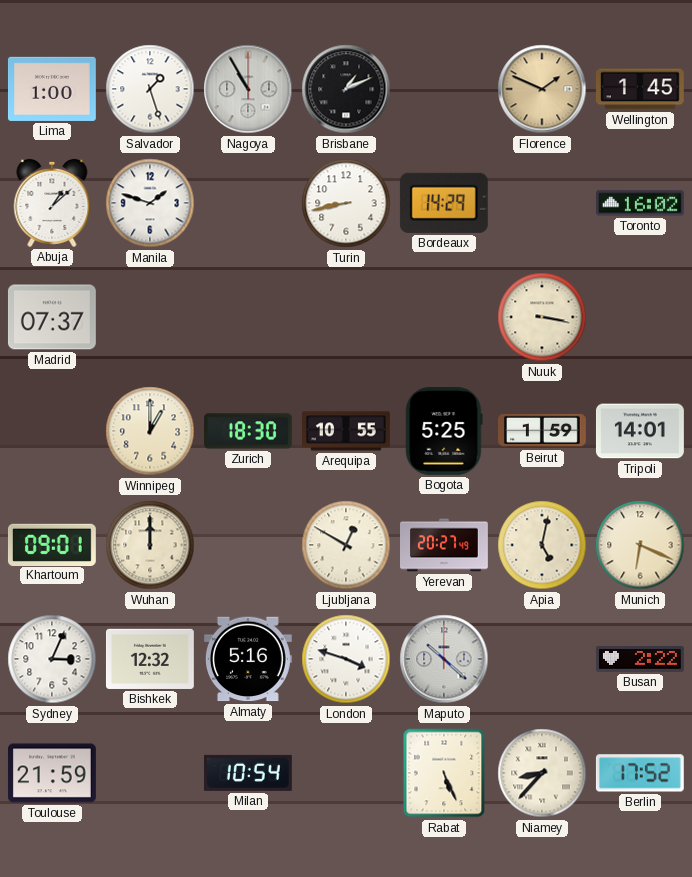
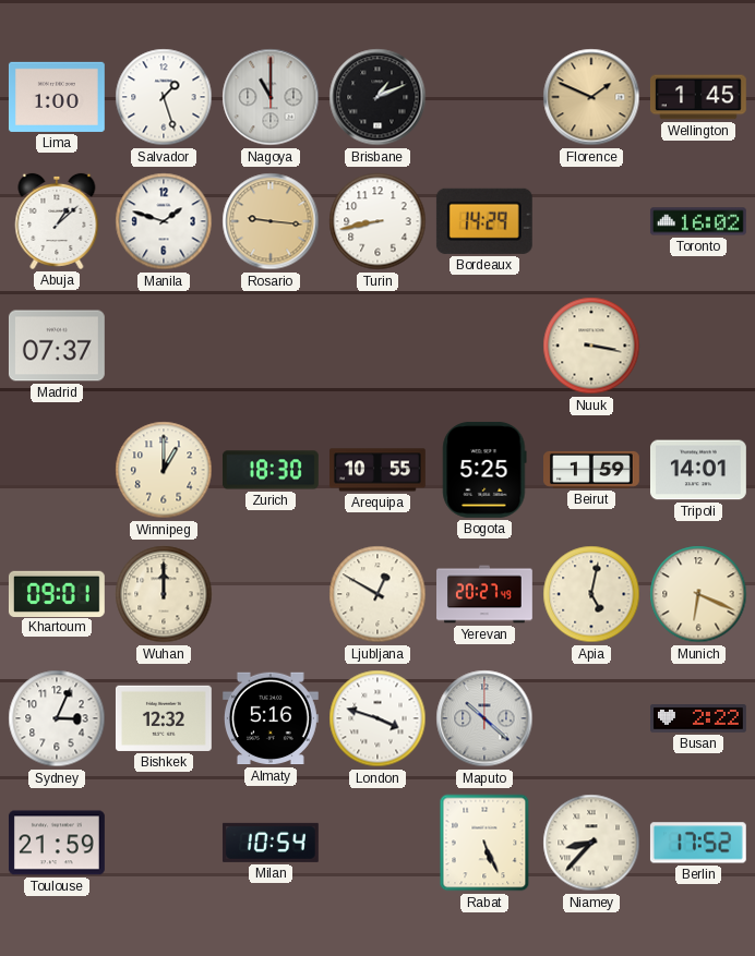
Nagoya: 10:55 -> 11:00 (271, 97)
Rosario: none -> 9:16 (271, 221)
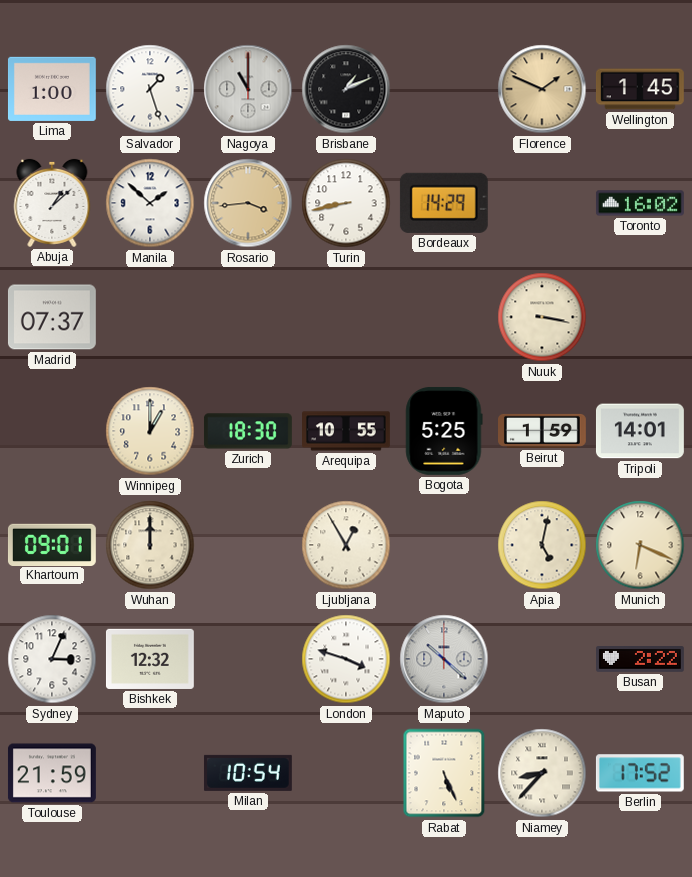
Manila: 1:48 -> 1:52 (150, 203)
Rosario: 9:16 -> 3:44 (248, 203)
Ljubljana: 12:50 -> 12:55 (346, 545)
Yerevan: 20:27 -> none (486, 594)
Almaty: 5:16 -> none (271, 718)
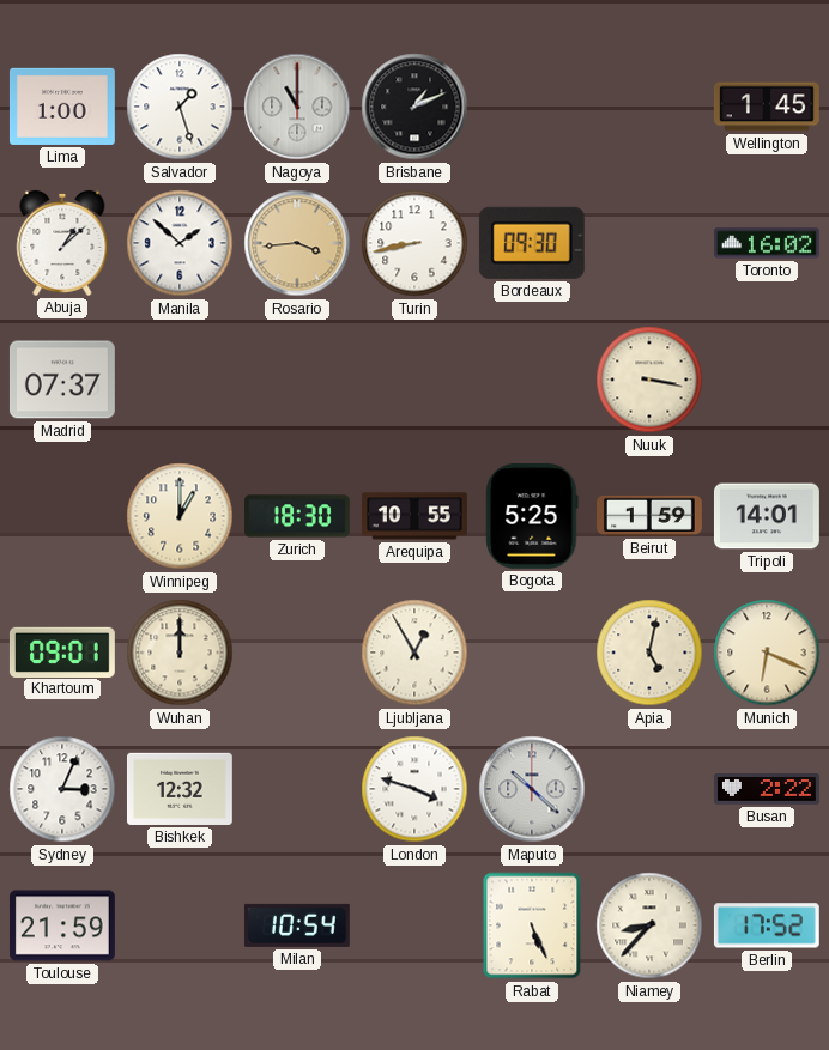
Florence: 1:49 -> none (542, 89)
Bordeaux: 14:29 -> 09:30 (532, 243)
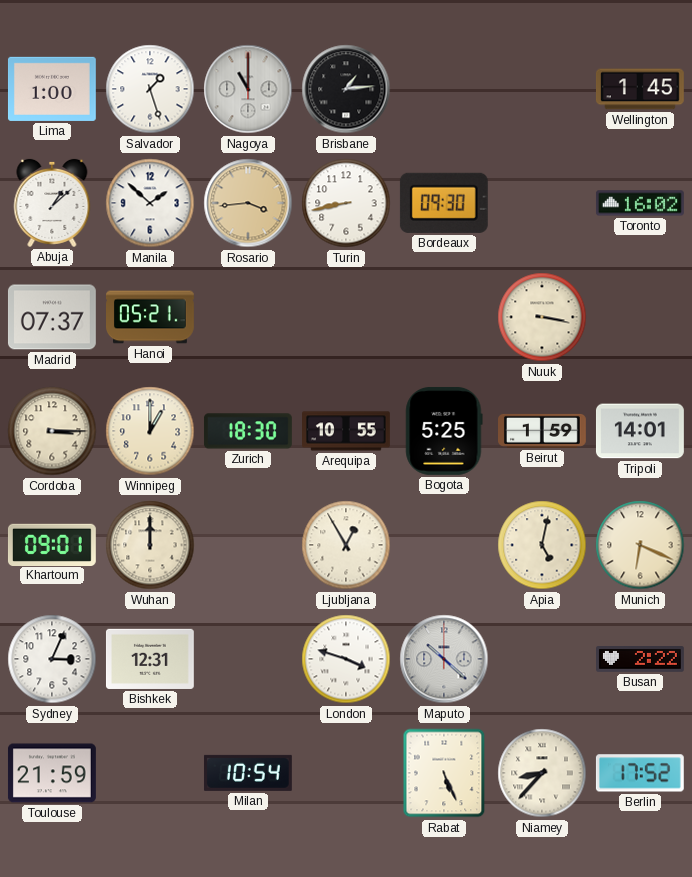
Brisbane: 1:11 -> 1:14 (346, 89)
Hanoi: none -> 05:21 (151, 317)
Cordoba: none -> 3:15 (52, 431)
Bishkek: 12:32 -> 12:31 (150, 659)
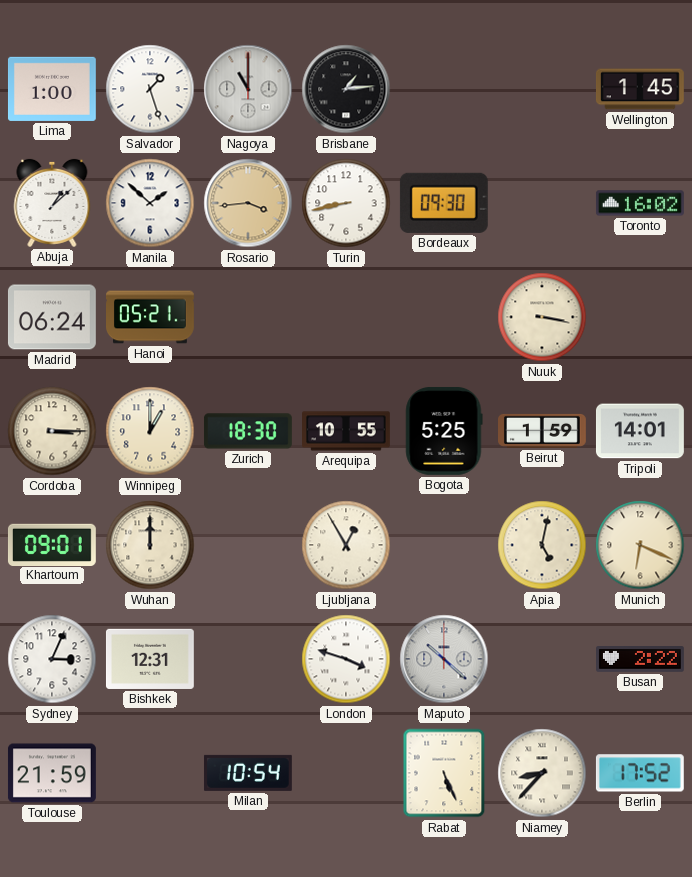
Madrid: 07:37 -> 06:24 (52, 317)
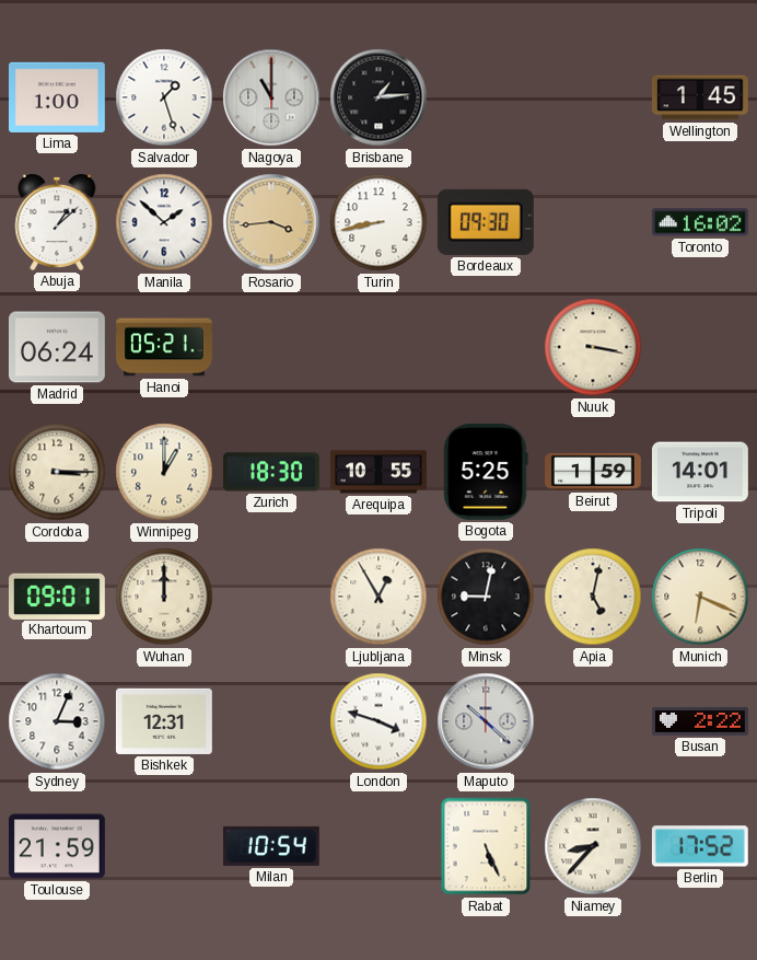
Minsk: none -> 9:02 (486, 597)
